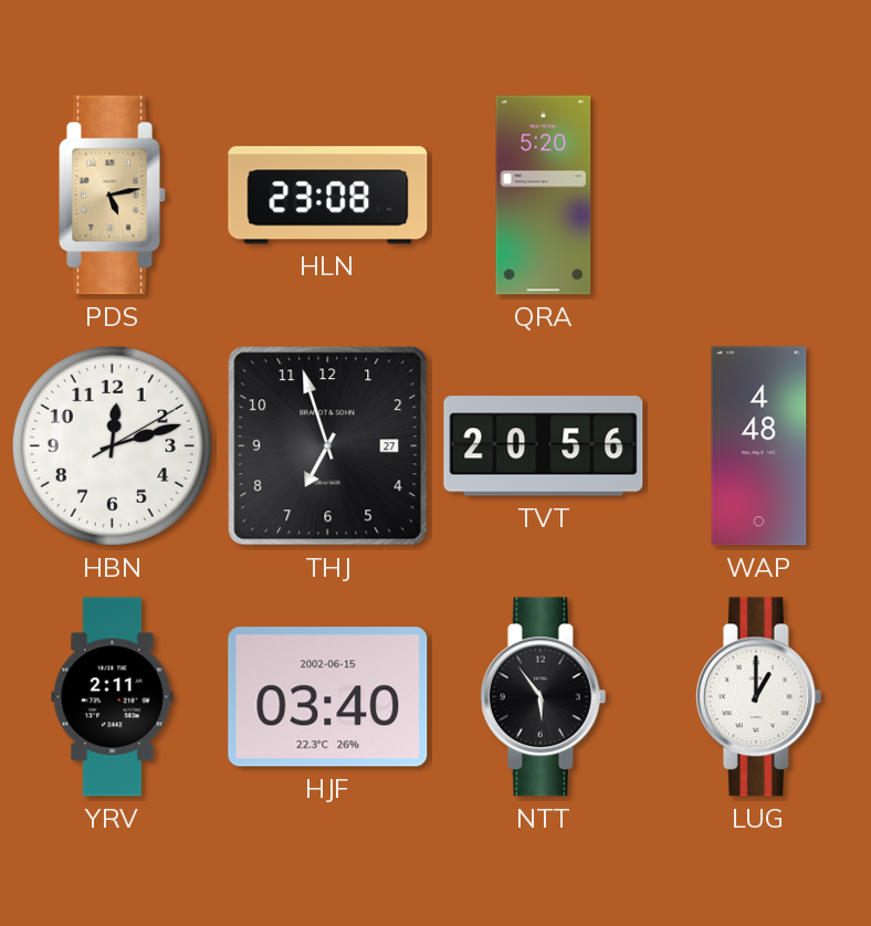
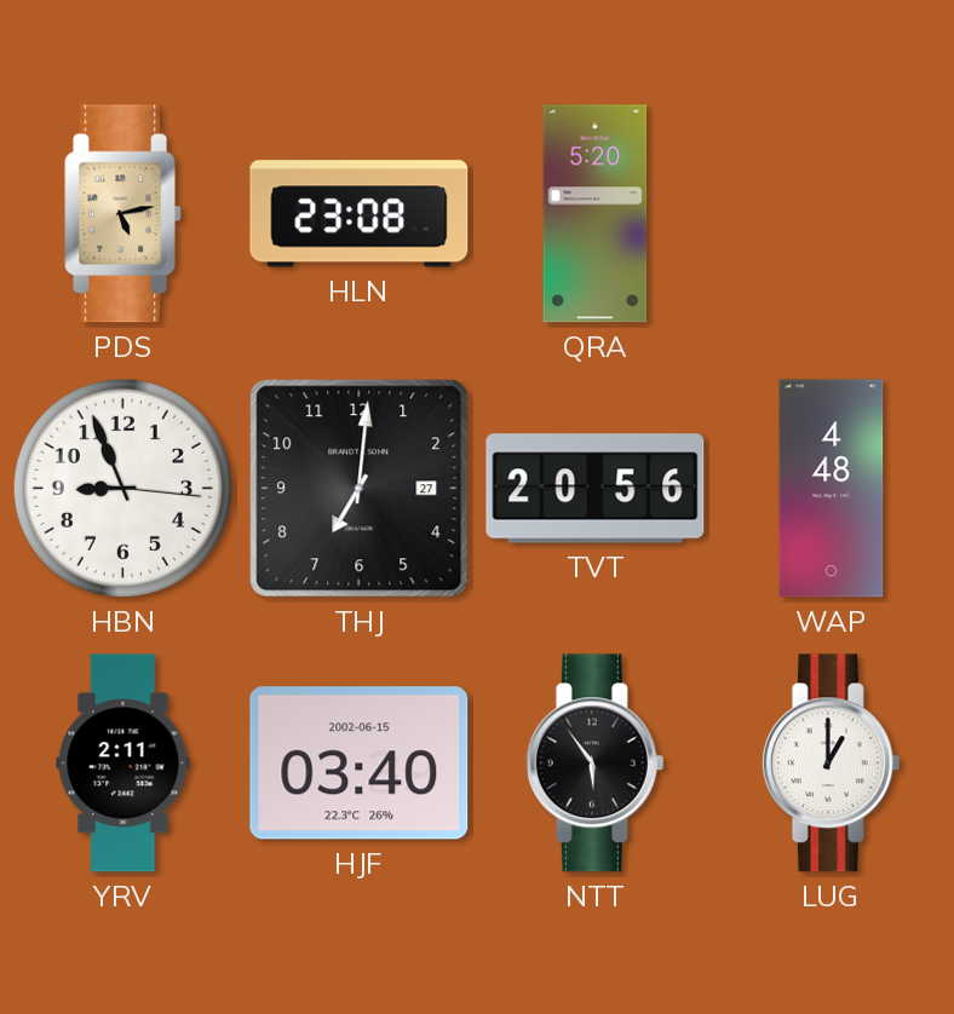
HBN: 12:12 -> 8:56 (122, 488)
THJ: 6:57 -> 7:01 (360, 489)
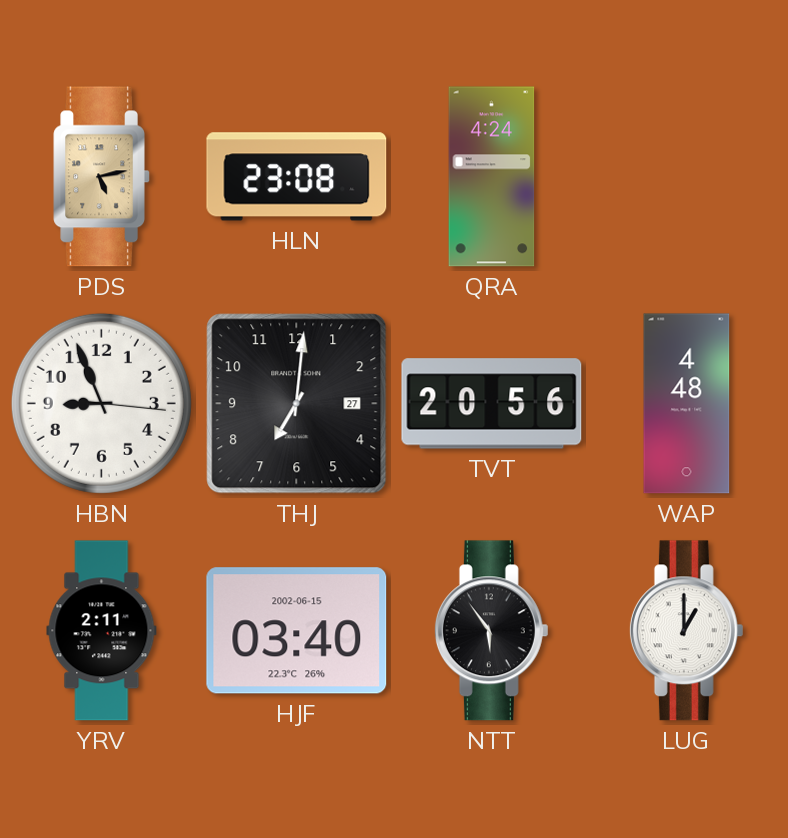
QRA: 5:20 -> 4:24 (492, 177)
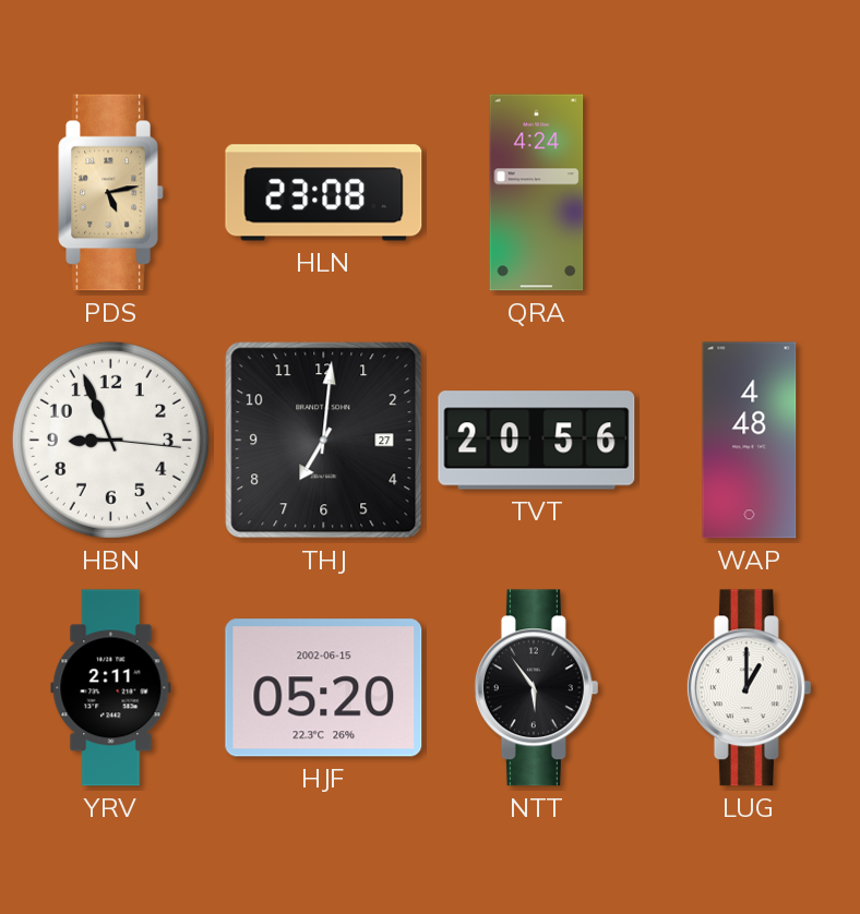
HJF: 03:40 -> 05:20 (324, 688)
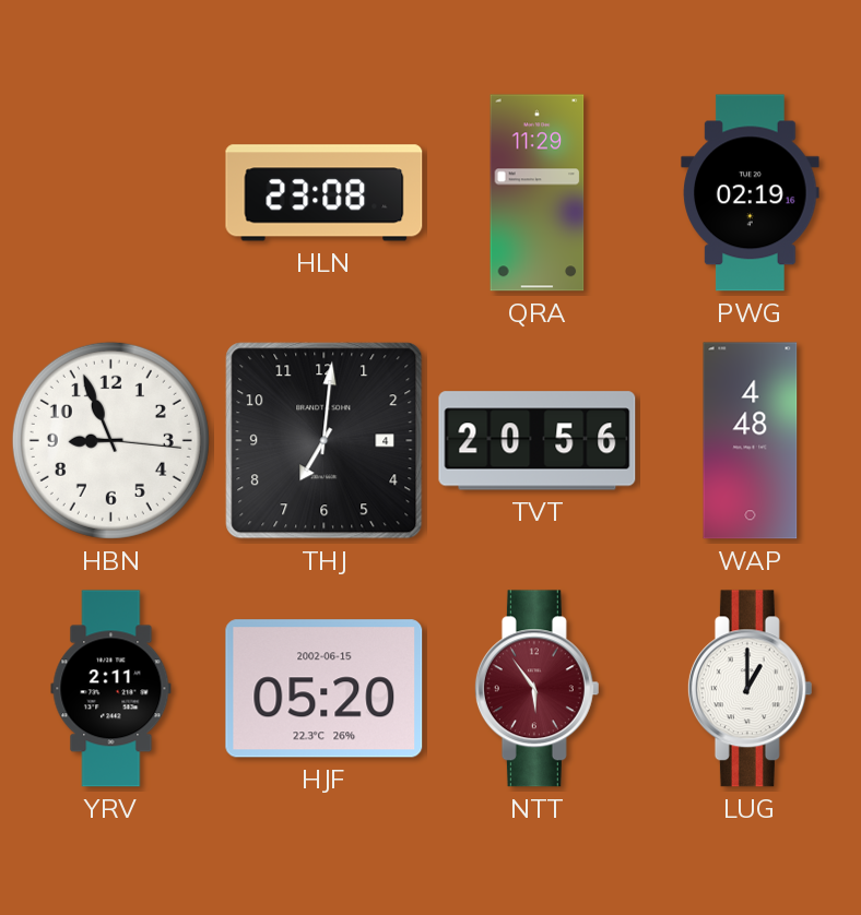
PDS: 5:13 -> none (110, 193)
QRA: 4:24 -> 11:29 (538, 193)
PWG: none -> 02:19 (751, 193)
THJ date: 27 -> 4 (325, 441)
NTT dial: black -> burgundy (536, 689)
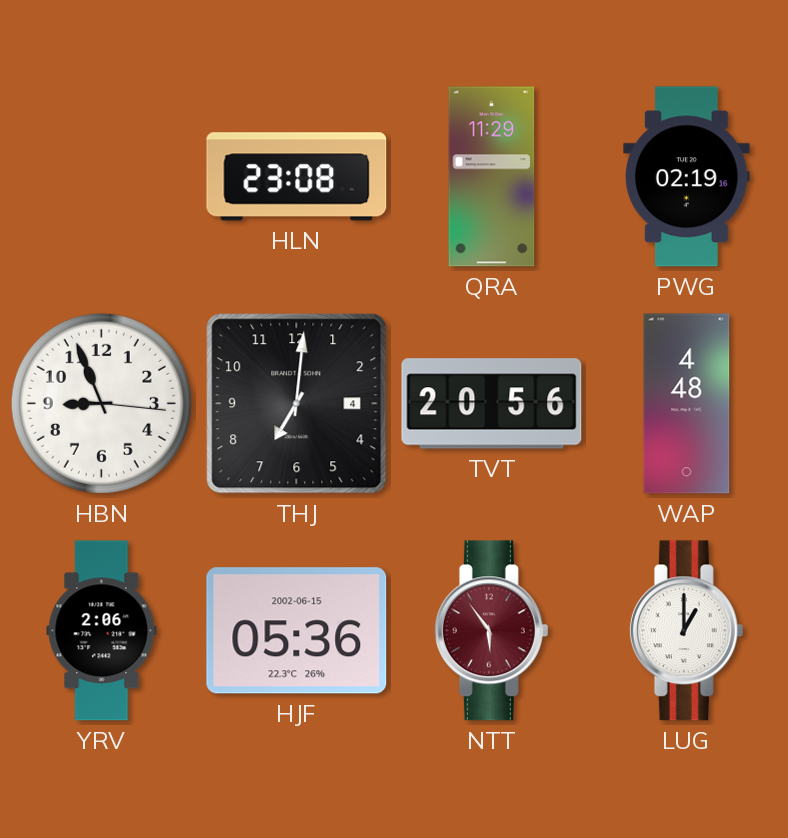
YRV: 2:11 -> 2:06 (102, 631)
HJF: 05:20 -> 05:36 (297, 631)
